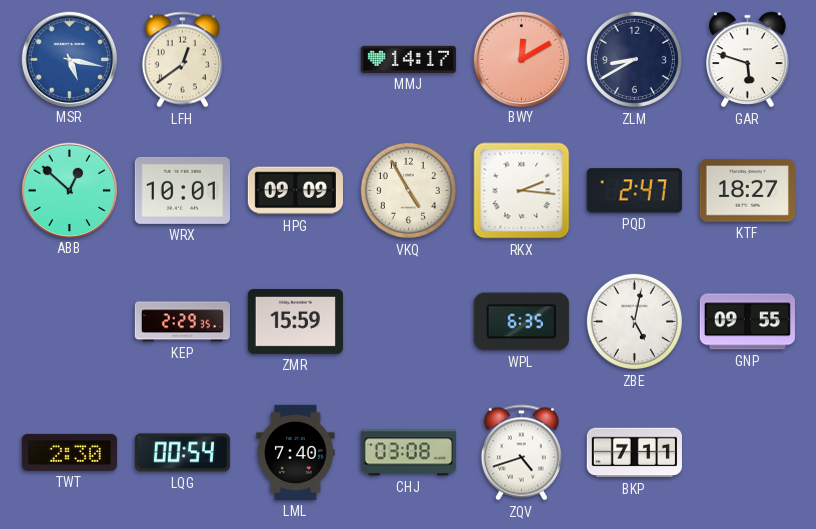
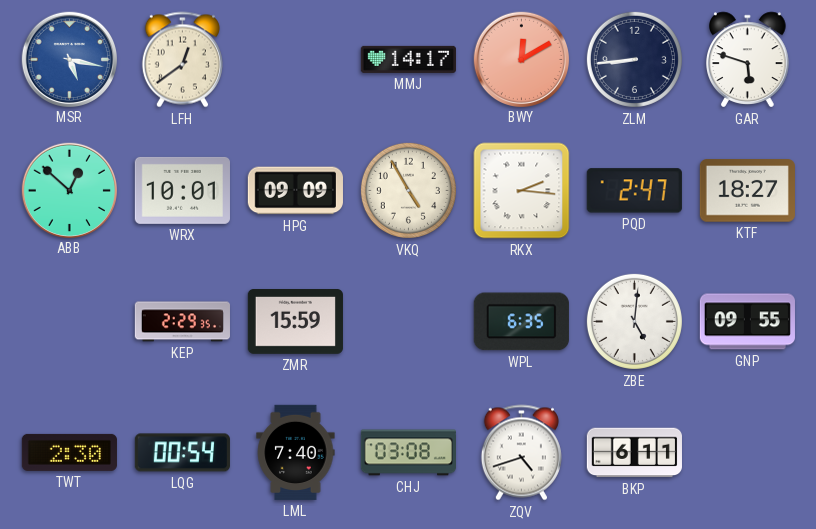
ZLM: 8:40 -> 8:44 (634, 59)
ZBE: 5:02 -> 5:01 (634, 321)
BKP: 7:11 -> 6:11 (634, 453)
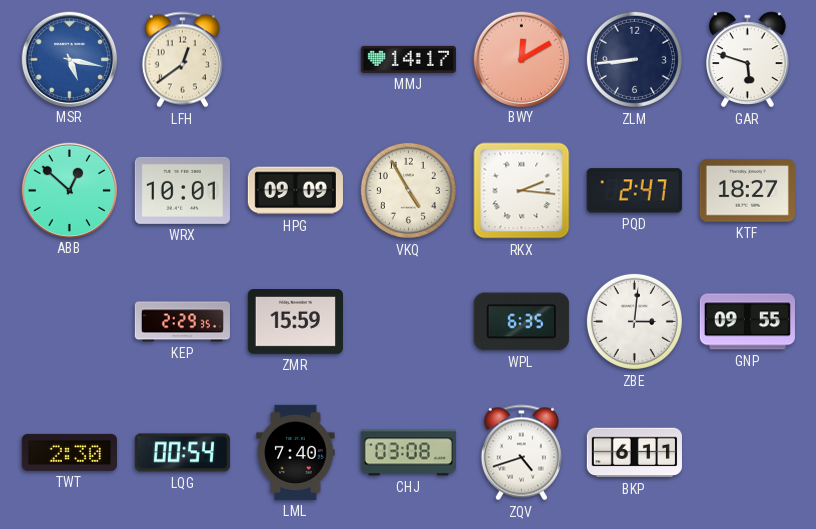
ZBE: 5:01 -> 3:01 (634, 321)
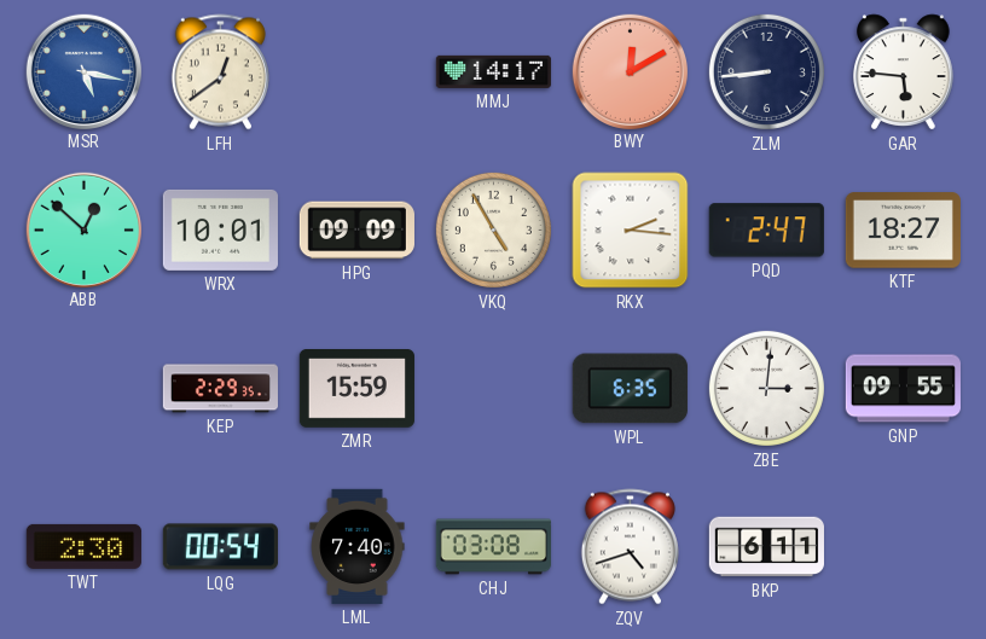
GAR: 5:48 -> 5:46 (904, 72)
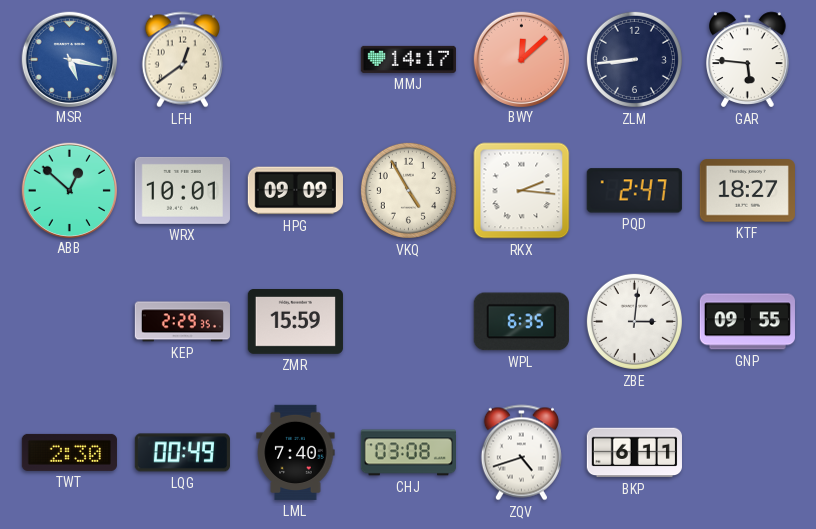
BWY: 12:10 -> 12:08 (521, 59)
LQG: 00:54 -> 00:49 (182, 453)
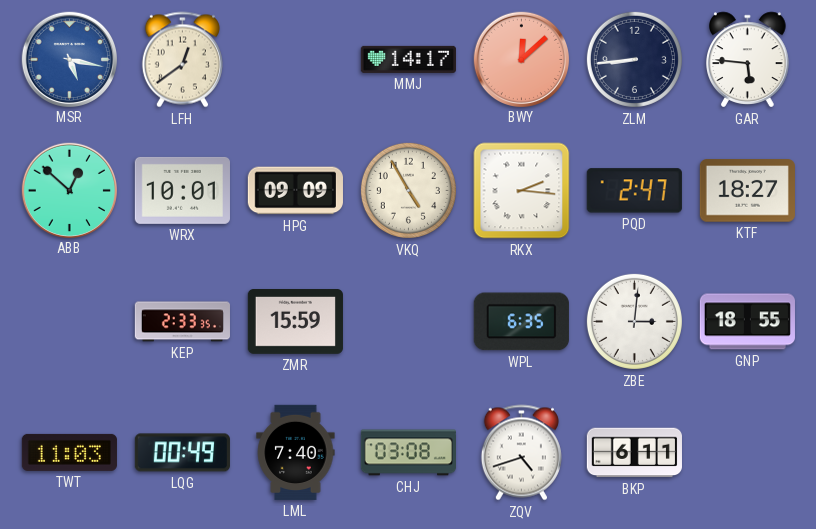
KEP: 2:29 -> 2:33 (182, 322)
GNP: 09:55 -> 18:55 (747, 322)
TWT: 2:30 -> 11:03 (69, 452)
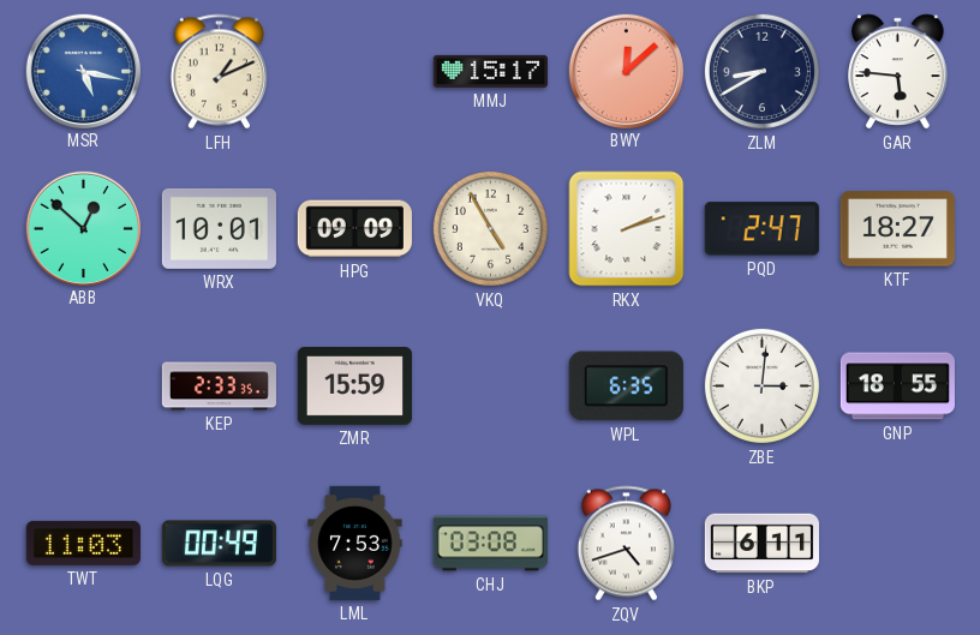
LFH: 12:39 -> 1:11 (219, 72)
MMJ: 14:17 -> 15:17 (490, 71)
ZLM: 8:44 -> 8:40 (761, 71)
RKX: 2:16 -> 2:12 (627, 229)
LML: 7:40 -> 7:53 (355, 543)
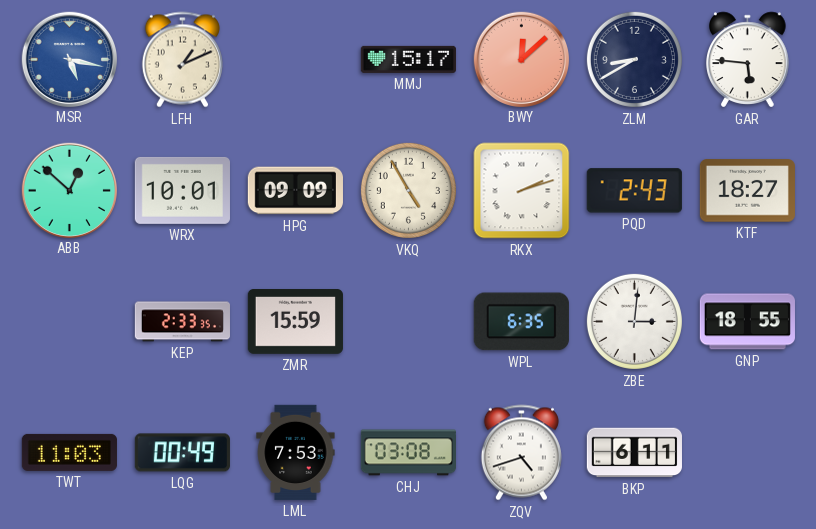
PQD: 2:47 -> 2:43 (634, 191)
